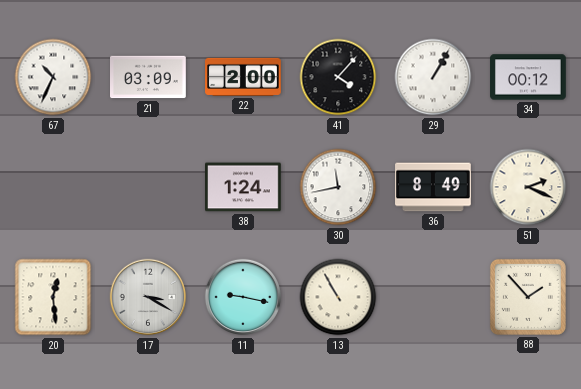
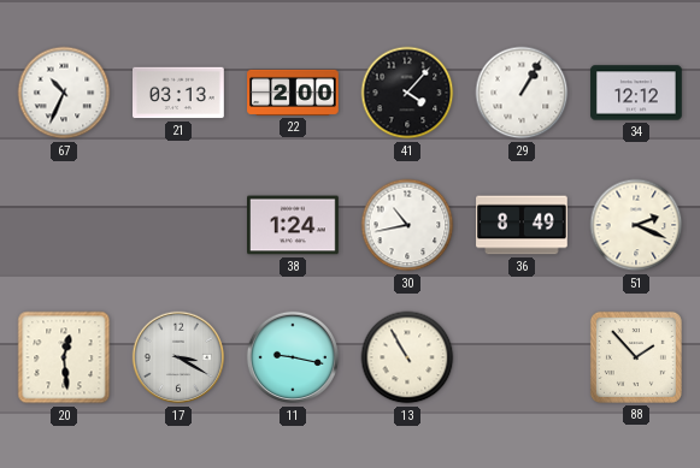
21: 03:09 -> 03:13 (178, 93)
34: 00:12 -> 12:12 (636, 93)
30: 11:43 -> 10:43 (407, 225)
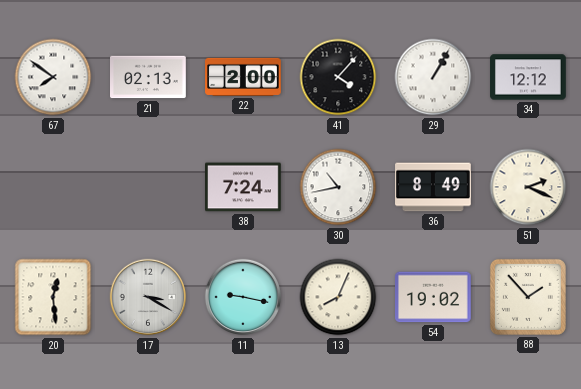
67: 10:34 -> 7:51 (53, 77)
21: 03:13 -> 02:13 (148, 77)
38: 1:24 -> 7:24 (244, 187)
13: 10:55 -> 8:04 (338, 297)
54: none -> 19:02 (434, 297)
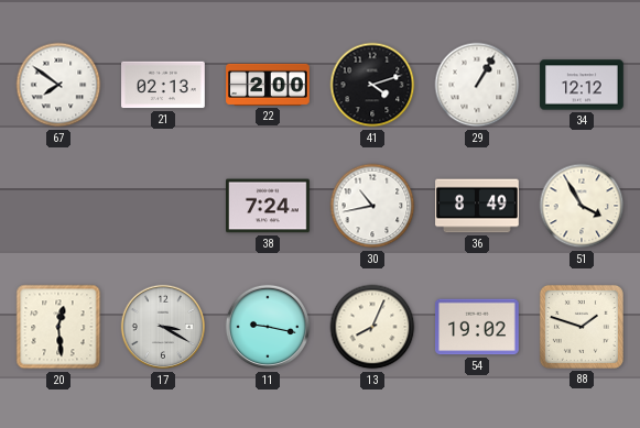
41: 4:07 -> 4:12 (372, 85)
51: 2:19 -> 3:55 (582, 206)
88: 1:53 -> 1:48 (582, 327)
